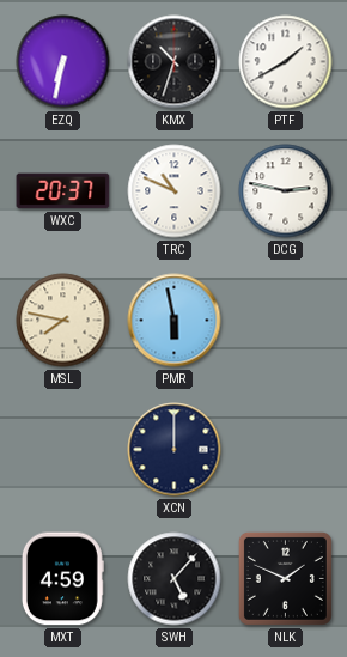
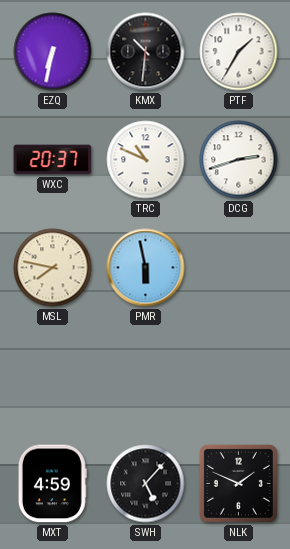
KMX: 10:33 -> 10:31 (146, 52)
PTF: 1:40 -> 1:35 (239, 52)
DCG: 2:47 -> 2:42 (239, 160)
XCN: 12:00 -> none (175, 450)
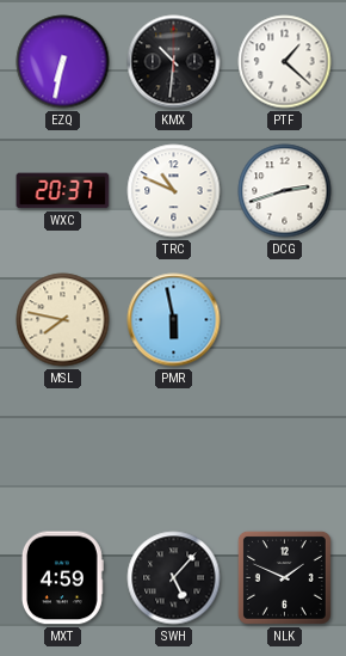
PTF: 1:35 -> 1:22 (285, 62)
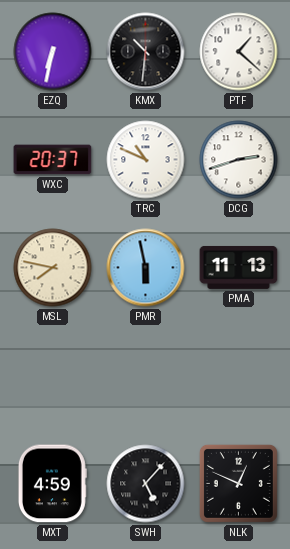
PMA: none -> 11:13 (239, 267)
NLK: 1:49 -> 12:49 (238, 483)
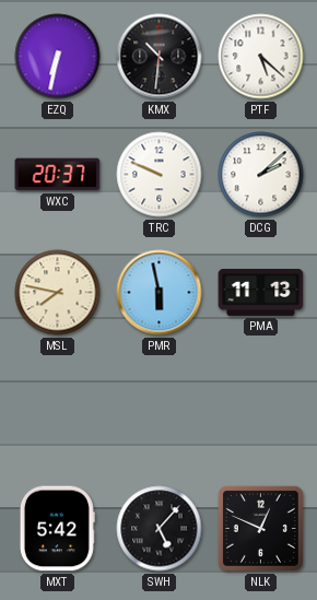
PTF: 1:22 -> 5:22 (261, 57)
TRC: 10:49 -> 9:49 (160, 175)
DCG: 2:42 -> 2:08 (261, 175)
MXT: 4:59 -> 5:42 (57, 529)
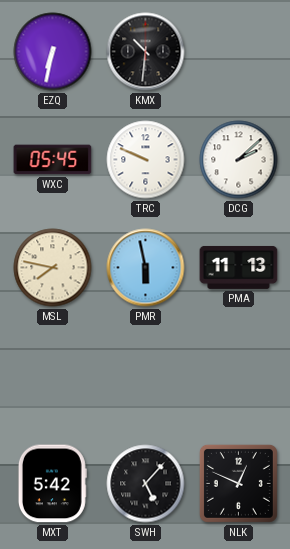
PTF: 5:22 -> none (261, 57)
WXC: 20:37 -> 05:45 (53, 160)
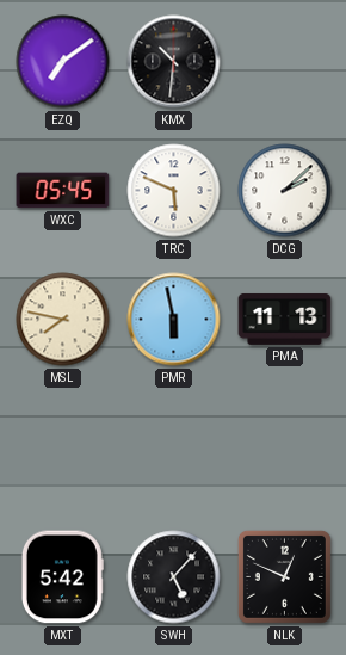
EZQ: 6:32 -> 7:09 (63, 62)
TRC: 9:49 -> 5:49 (174, 191)
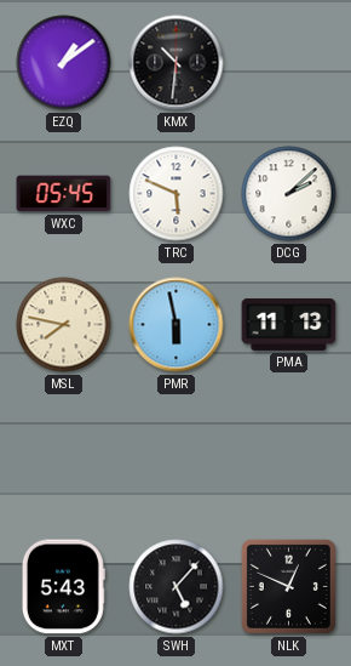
EZQ: 7:09 -> 1:09 (64, 63)
MXT: 5:42 -> 5:43 (63, 587)
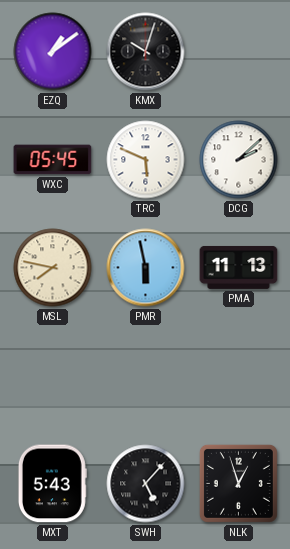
KMX: 10:31 -> 10:03 (146, 52)
NLK: 12:49 -> 12:57 (238, 483)
